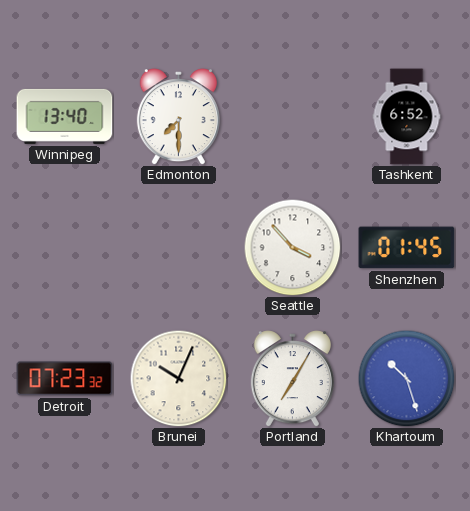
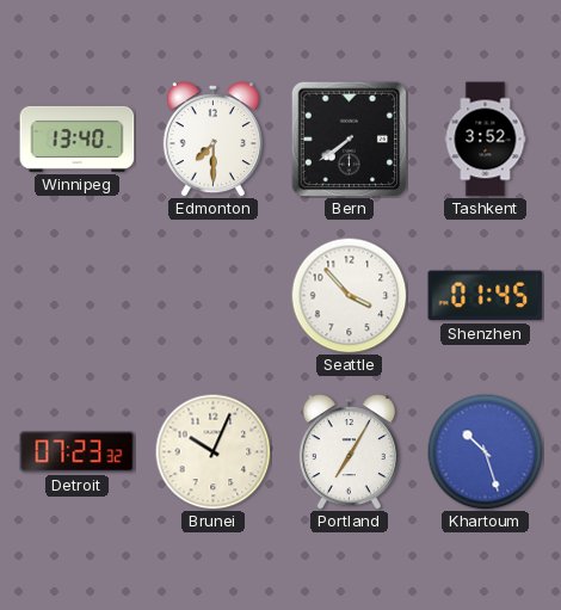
Bern: none -> 7:39 (349, 138)
Tashkent: 6:52 -> 3:52 (486, 140)
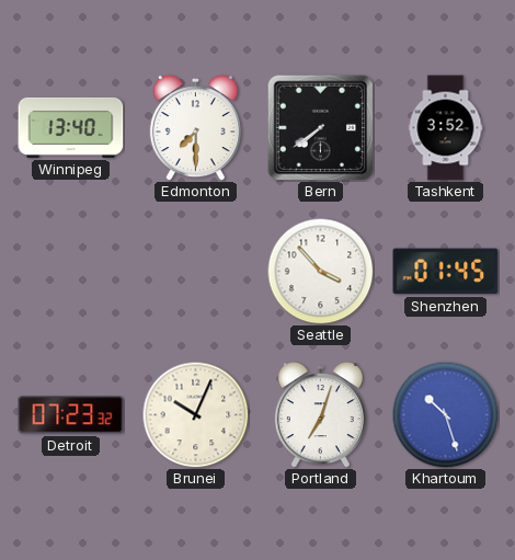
Portland: 7:05 -> 7:03 (320, 415)
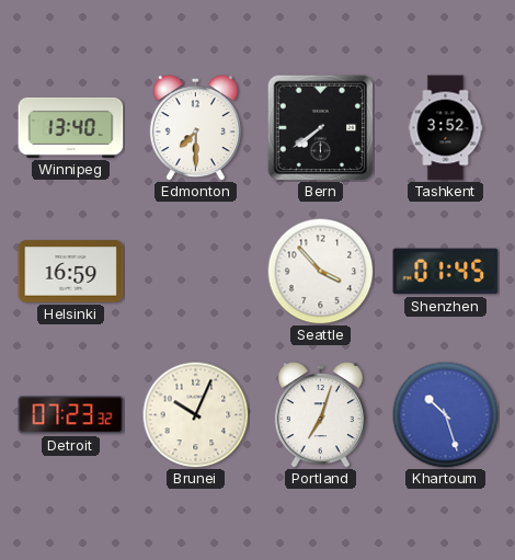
Helsinki: none -> 16:59 (71, 272)
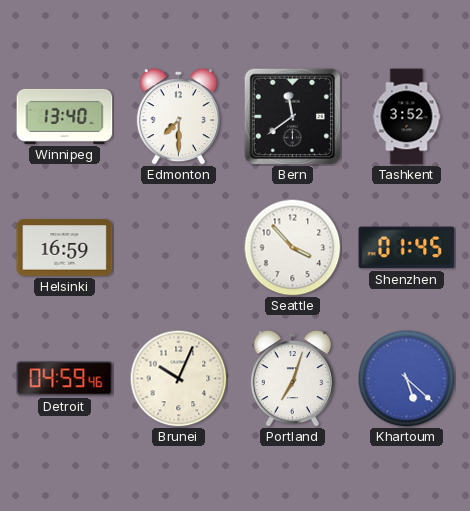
Bern: 7:39 -> 11:39 (292, 116)
Detroit: 07:23 -> 04:59 (65, 379)
Khartoum: 10:27 -> 5:22 (406, 378)
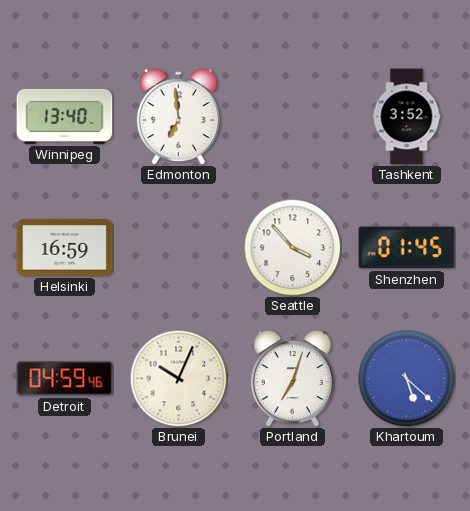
Edmonton: 7:30 -> 6:59 (178, 117)
Bern: 11:39 -> none (292, 116)
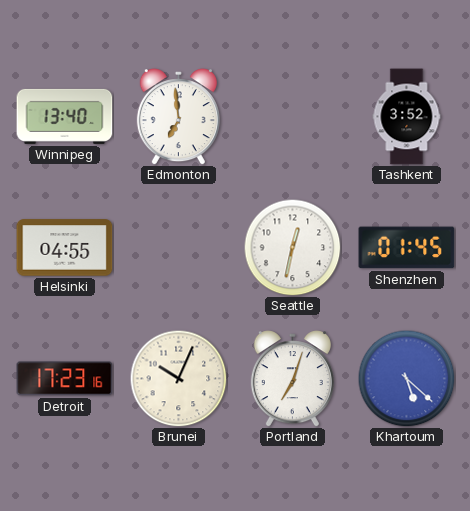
Helsinki: 16:59 -> 04:55 (65, 248)
Seattle: 3:53 -> 12:32 (292, 247)
Detroit: 04:59 -> 17:23 (65, 379)
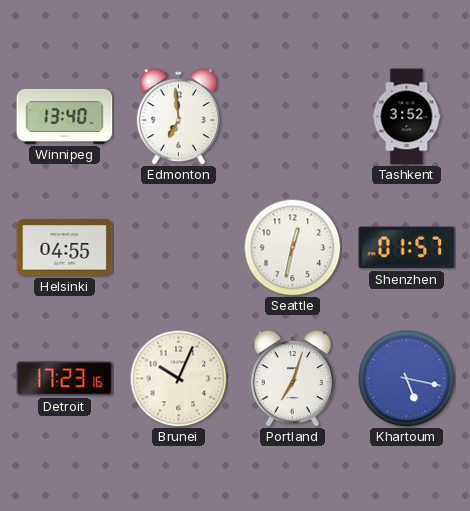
Shenzhen: 01:45 -> 01:57 (407, 248)
Khartoum: 5:22 -> 5:17 (406, 378)
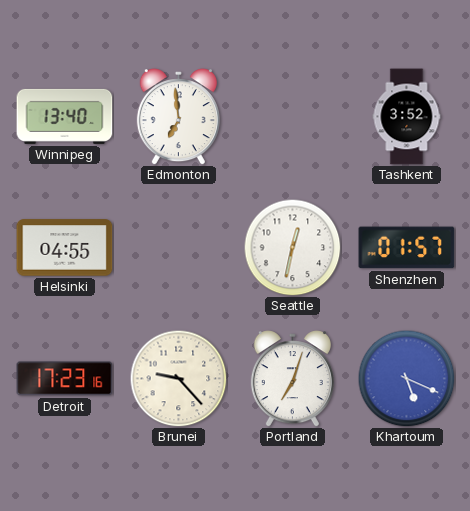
Brunei: 10:04 -> 9:23 (178, 378)
Khartoum: 5:17 -> 5:19 (406, 378)
